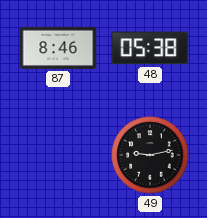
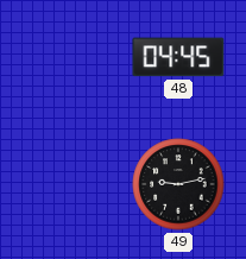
87: 8:46 -> none (58, 48)
48: 05:38 -> 04:45 (178, 57)
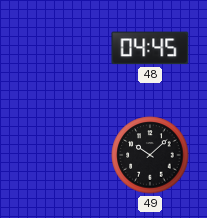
49: 9:13 -> 10:08 (150, 155)
